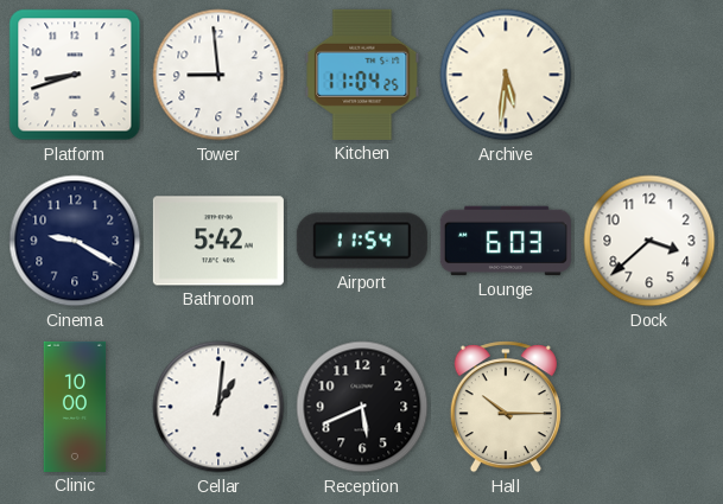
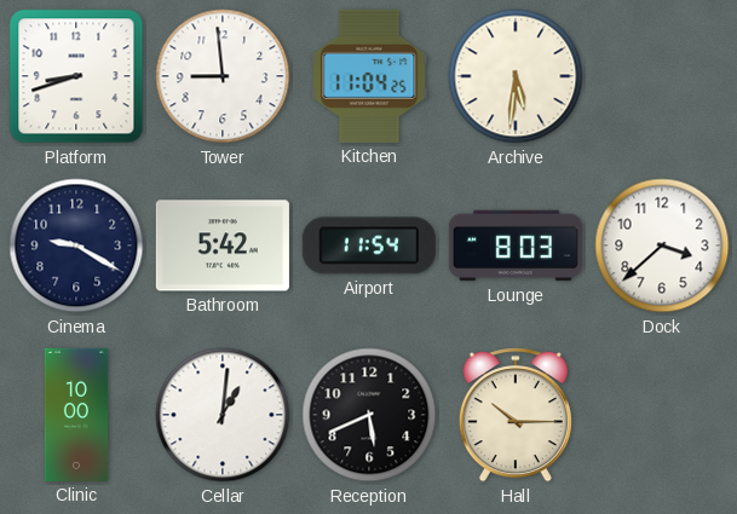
Lounge: 6:03 -> 8:03 (516, 246)
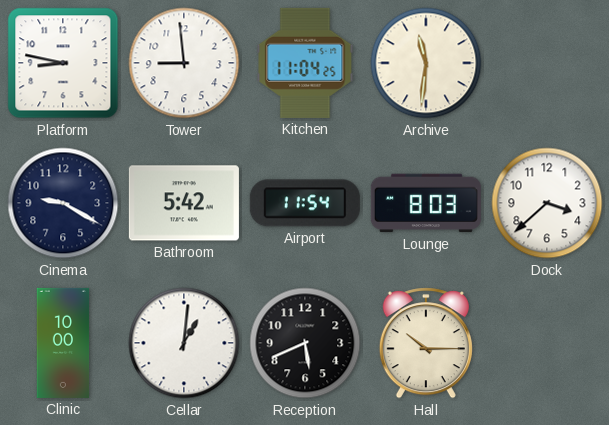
Platform: 8:42 -> 8:47 (63, 63)
Archive: 5:31 -> 11:31 (426, 63)
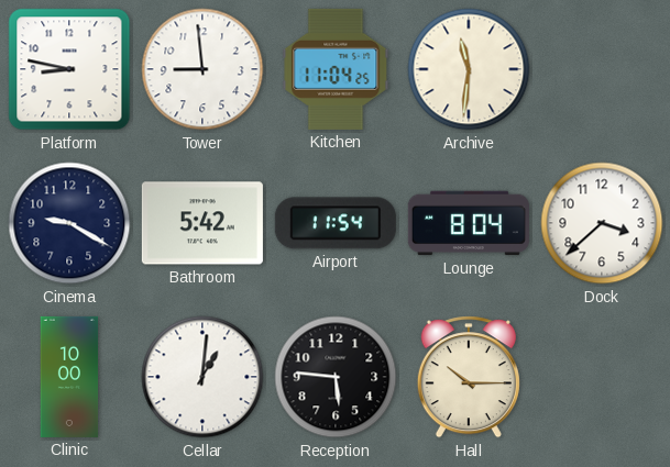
Lounge: 8:03 -> 8:04 (469, 223)
Reception: 5:41 -> 5:46 (336, 377)
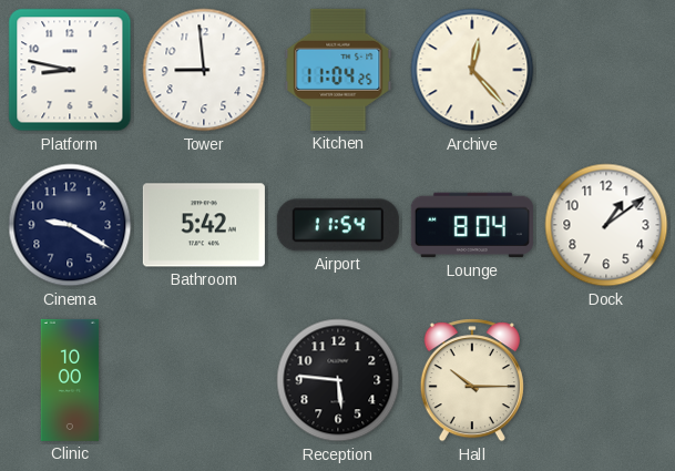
Archive: 11:31 -> 12:23 (472, 70)
Dock: 3:38 -> 1:09 (606, 225)
Cellar: 1:01 -> none (202, 377)
